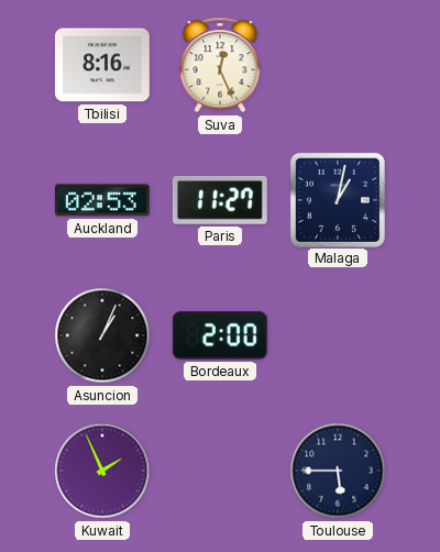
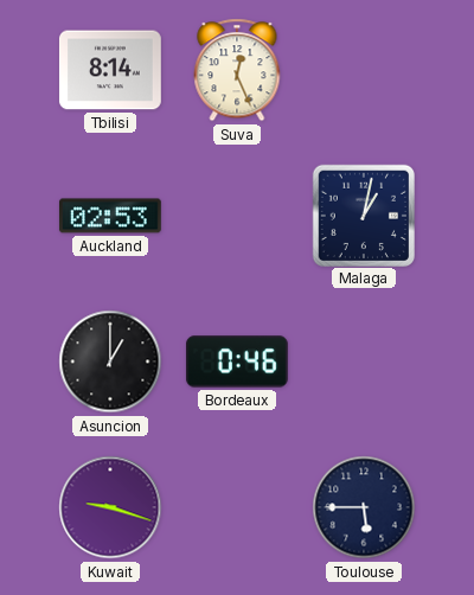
Tbilisi: 8:16 -> 8:14 (110, 70)
Paris: 11:27 -> none (220, 200)
Asuncion: 1:04 -> 1:00 (110, 362)
Bordeaux: 2:00 -> 0:46 (237, 362)
Kuwait: 1:56 -> 9:18 (110, 507)
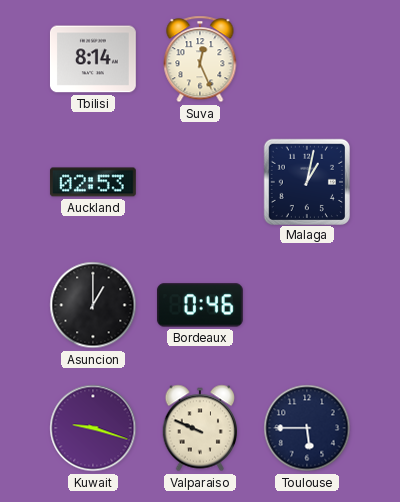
Valparaiso: none -> 9:49 (200, 428)
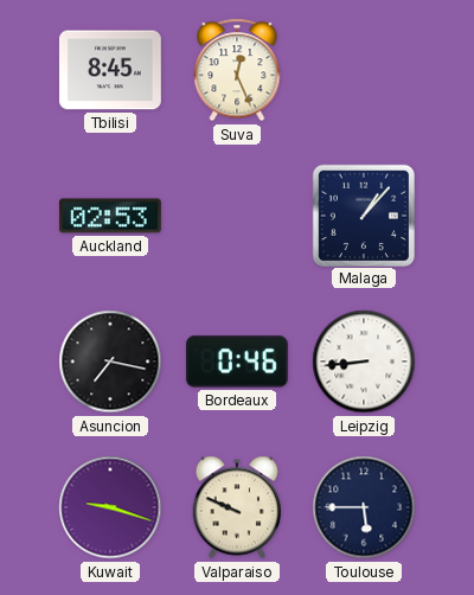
Tbilisi: 8:14 -> 8:45 (110, 70)
Malaga: 1:02 -> 1:07 (363, 215)
Asuncion: 1:00 -> 7:17 (110, 362)
Leipzig: none -> 8:44 (364, 362)
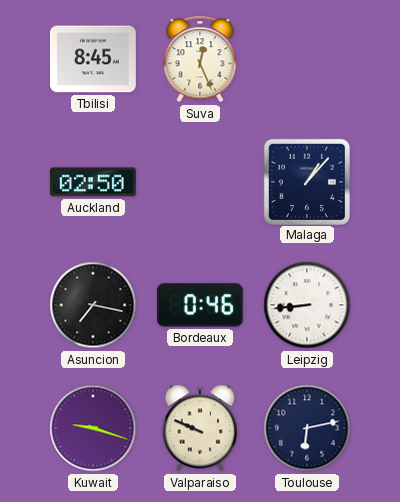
Auckland: 02:53 -> 02:50 (93, 182)
Toulouse: 5:45 -> 6:13 (307, 428)
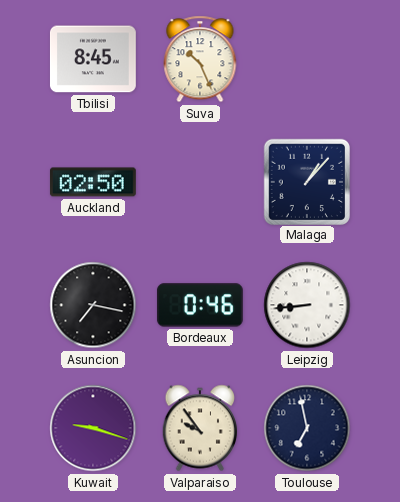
Suva: 12:26 -> 10:26 (200, 59)
Valparaiso: 9:49 -> 9:54 (200, 428)
Toulouse: 6:13 -> 6:58 (307, 428)
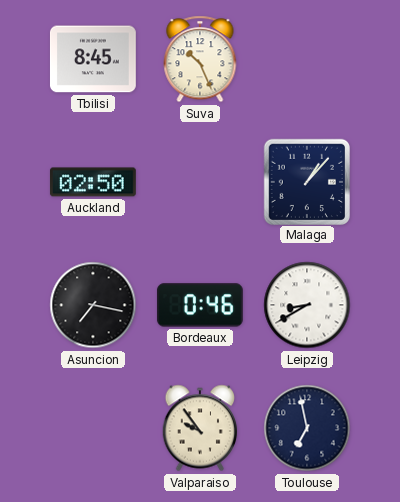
Leipzig: 8:44 -> 8:40 (307, 305)
Kuwait: 9:18 -> none (93, 428)
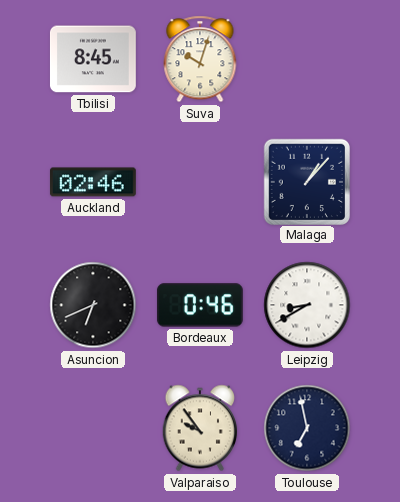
Suva: 10:26 -> 10:03 (200, 59)
Auckland: 02:50 -> 02:46 (93, 182)
Asuncion: 7:17 -> 6:41 (93, 305)
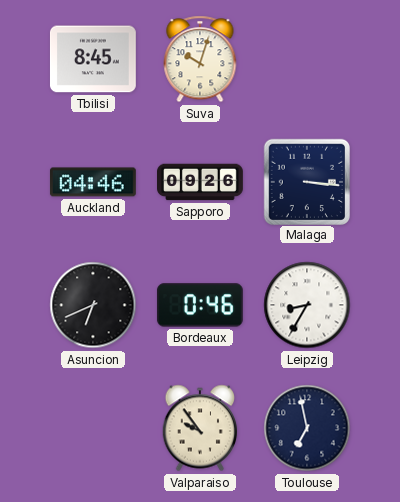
Auckland: 02:46 -> 04:46 (93, 182)
Sapporo: none -> 09:26 (201, 182)
Malaga: 1:07 -> 3:16 (306, 181)
Leipzig: 8:40 -> 8:35 (307, 305)
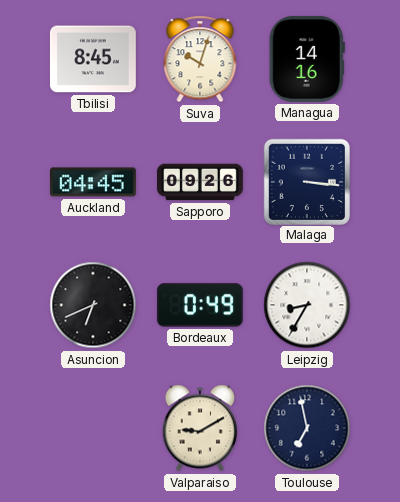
Managua: none -> 14:16 (307, 59)
Auckland: 04:46 -> 04:45 (93, 182)
Bordeaux: 0:46 -> 0:49 (200, 305)
Valparaiso: 9:54 -> 9:10 (200, 428)
